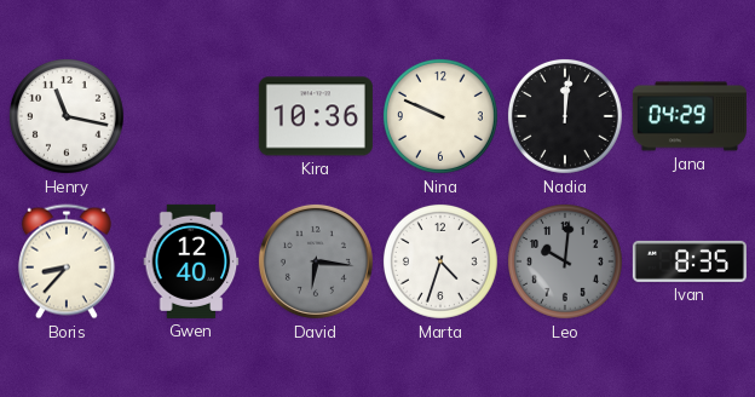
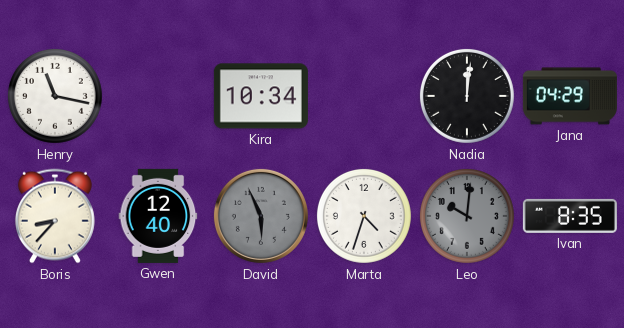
Kira: 10:36 -> 10:34 (261, 96)
Nina: 9:49 -> none (440, 116)
David: 6:16 -> 5:56 (261, 216)
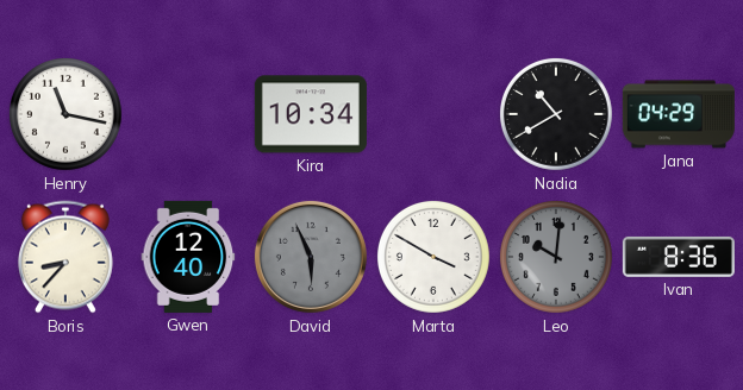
Nadia: 12:01 -> 10:40 (556, 114)
Marta: 4:33 -> 3:50 (433, 257)
Ivan: 8:35 -> 8:36 (679, 257)
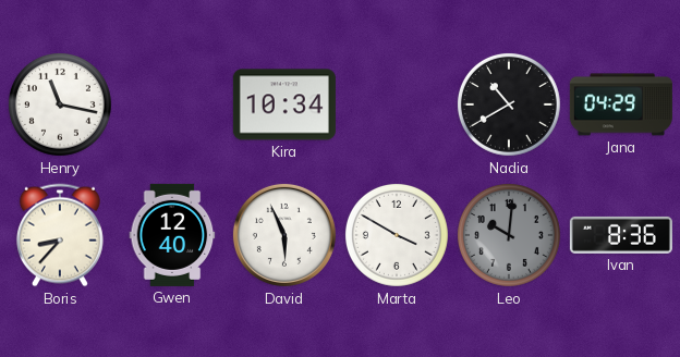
David dial: grey -> white (284, 235)
